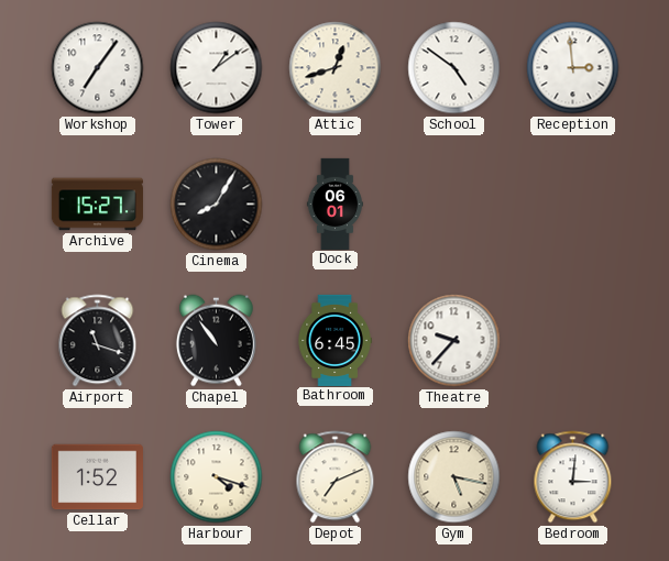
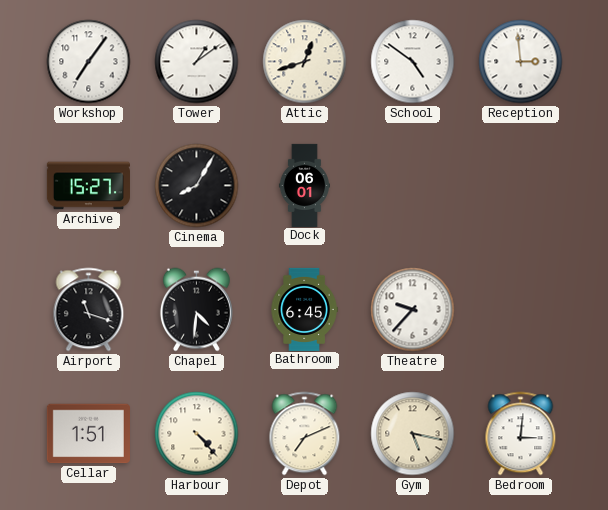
Chapel: 10:54 -> 4:31 (196, 310)
Cellar: 1:52 -> 1:51 (88, 434)
Harbour: 4:18 -> 4:23 (197, 434)
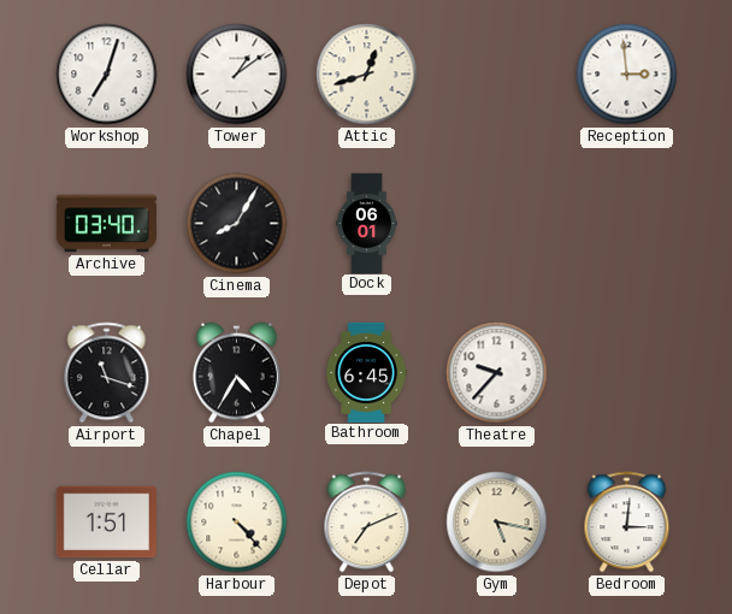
Workshop: 7:06 -> 7:03 (107, 75)
School: 4:51 -> none (413, 62)
Archive: 15:27 -> 03:40 (106, 224)
Chapel: 4:31 -> 4:35 (236, 373)
